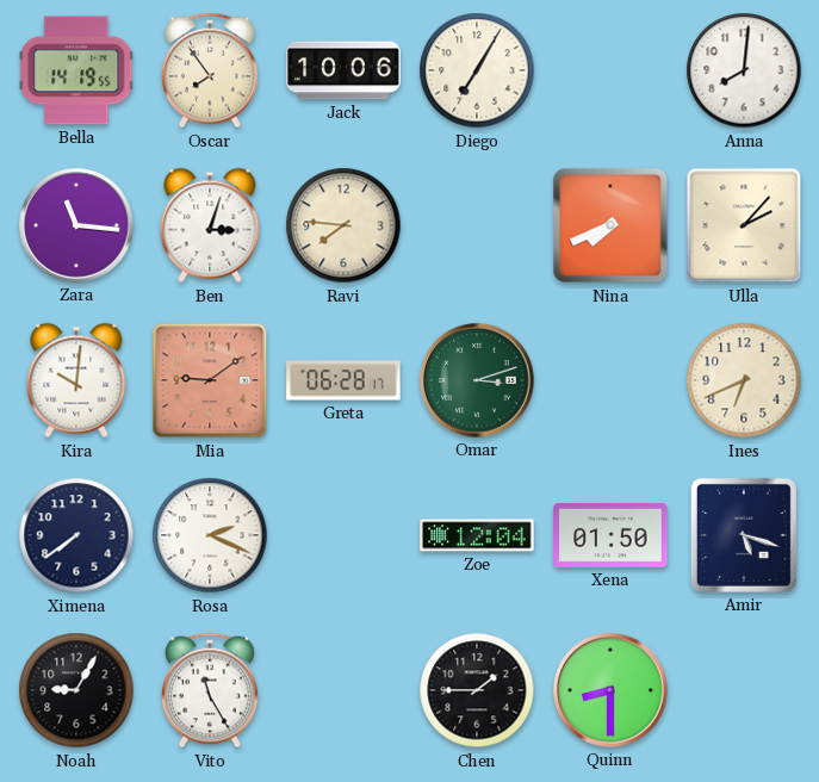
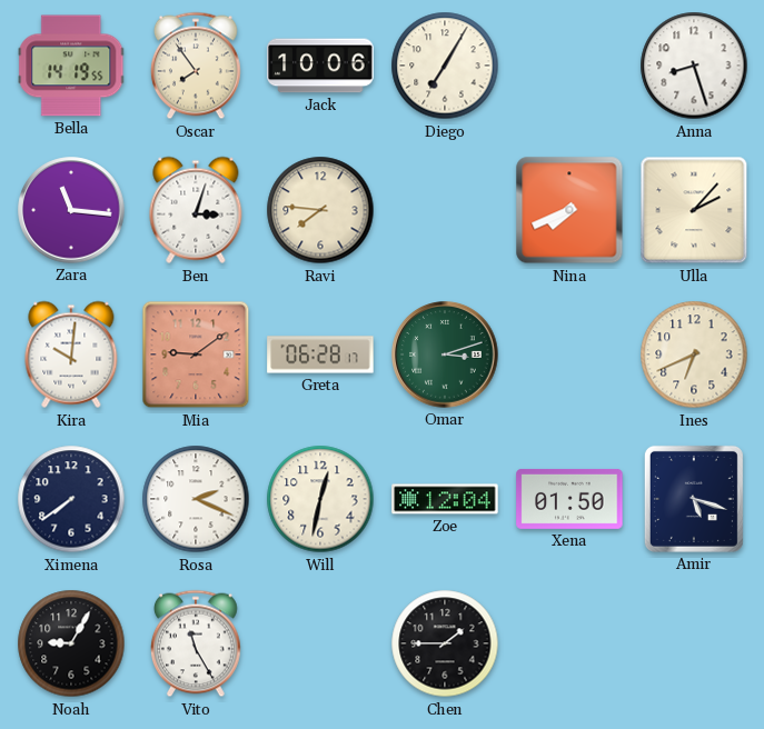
Anna: 8:01 -> 8:27 (694, 66)
Will: none -> 12:32 (320, 499)
Quinn: 8:30 -> none (610, 690)
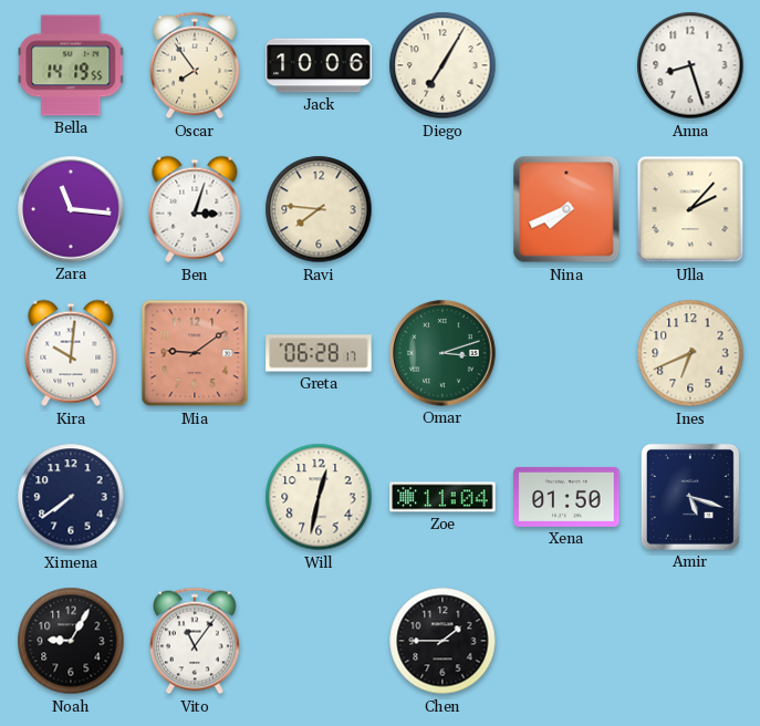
Rosa: 2:19 -> none (196, 499)
Zoe: 12:04 -> 11:04 (443, 497)
Vito: 11:25 -> 11:06 (195, 641)
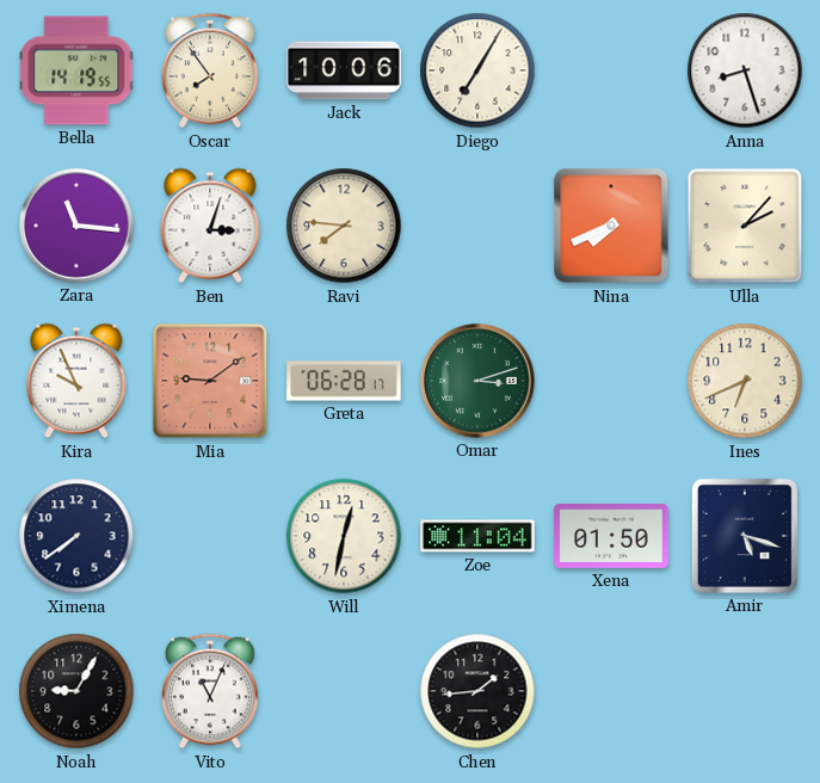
Kira: 10:01 -> 9:56 (76, 381)
Vito: 11:06 -> 11:04 (210, 691)
Chen: 1:45 -> 1:44 (477, 691)
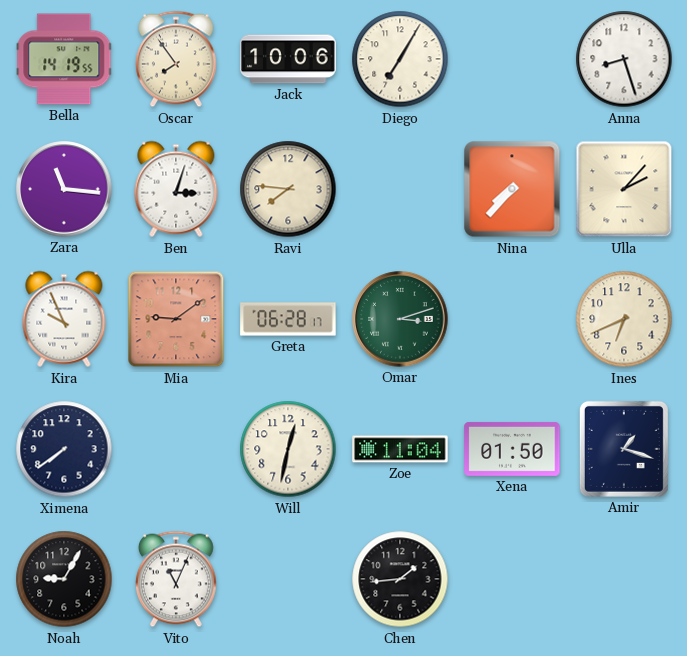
Nina: 7:41 -> 7:37 (512, 189)
Amir: 5:18 -> 1:18 (624, 449)
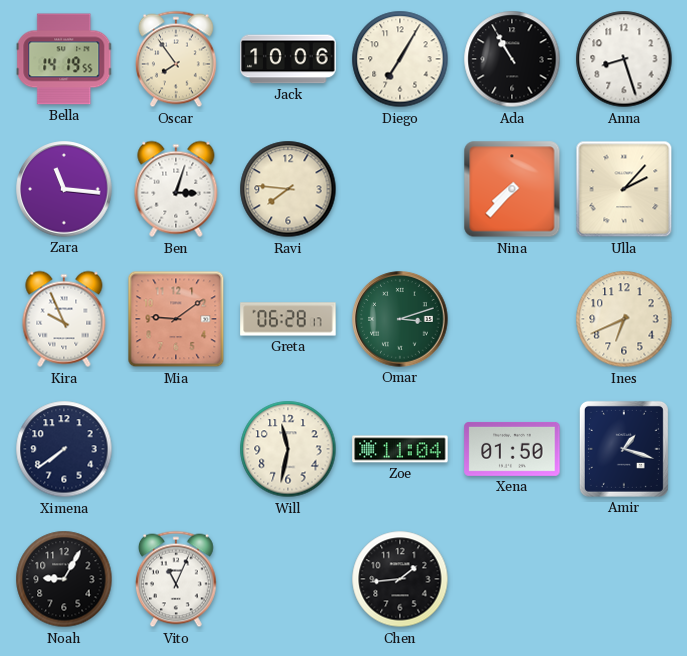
Ada: none -> 10:55 (512, 59)
Will: 12:32 -> 11:32 (288, 449)
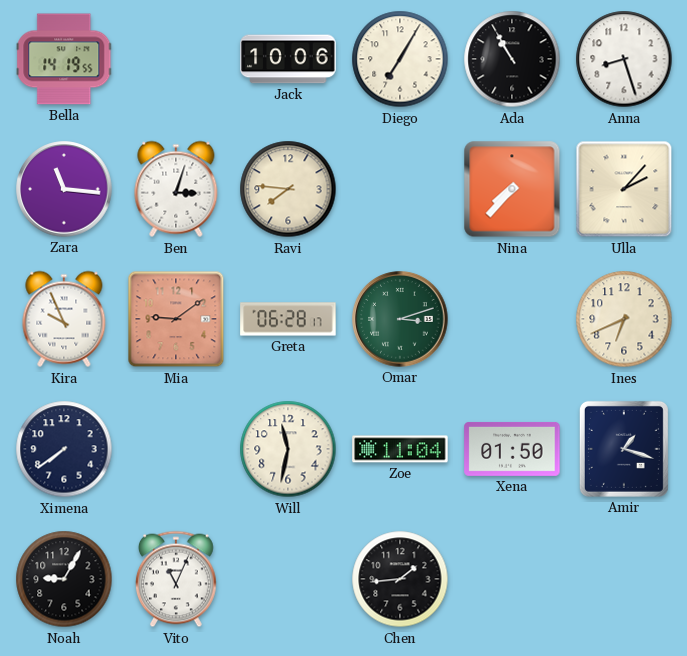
Oscar: 7:54 -> none (176, 59)
